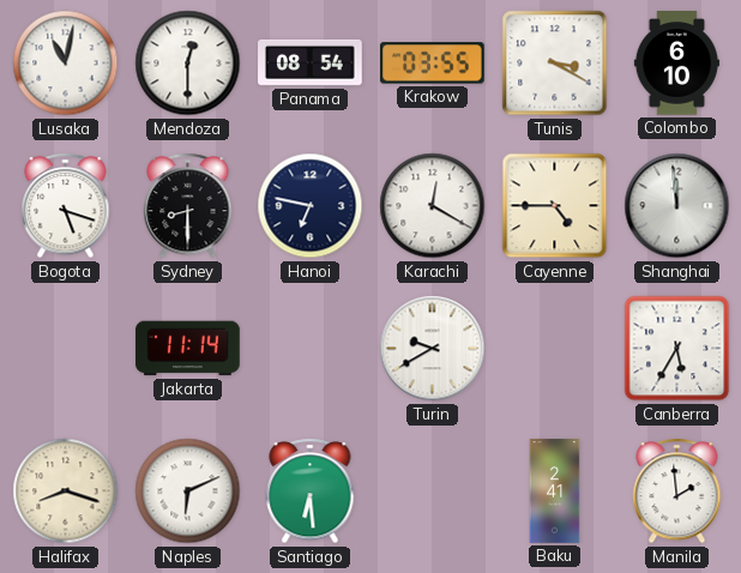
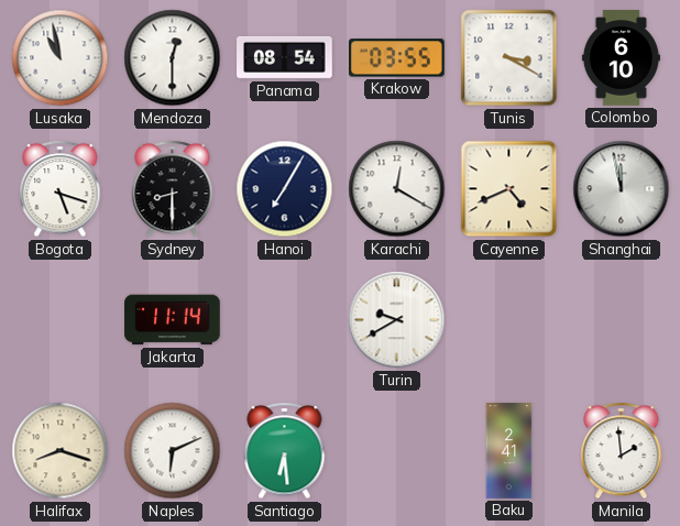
Lusaka: 11:02 -> 10:58 (61, 58)
Hanoi: 6:47 -> 7:05 (285, 189)
Cayenne: 4:45 -> 4:41 (509, 189)
Shanghai: 11:59 -> 11:58 (622, 189)
Canberra: 5:35 -> none (677, 349)
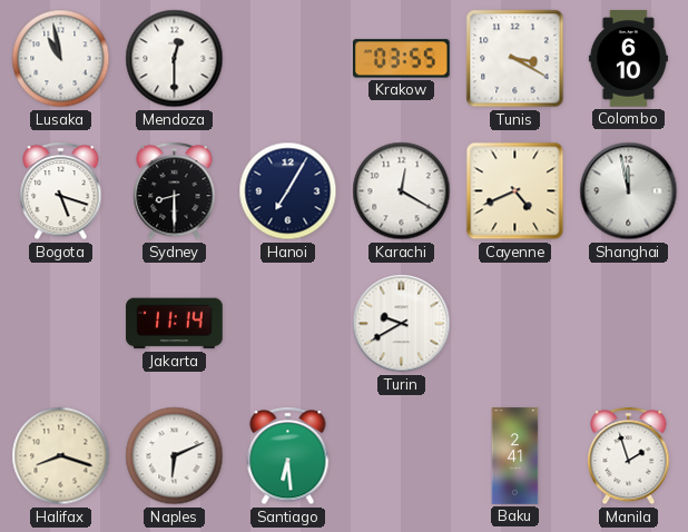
Panama: 08:54 -> none (285, 57)
Manila: 1:59 -> 1:57 (629, 456)
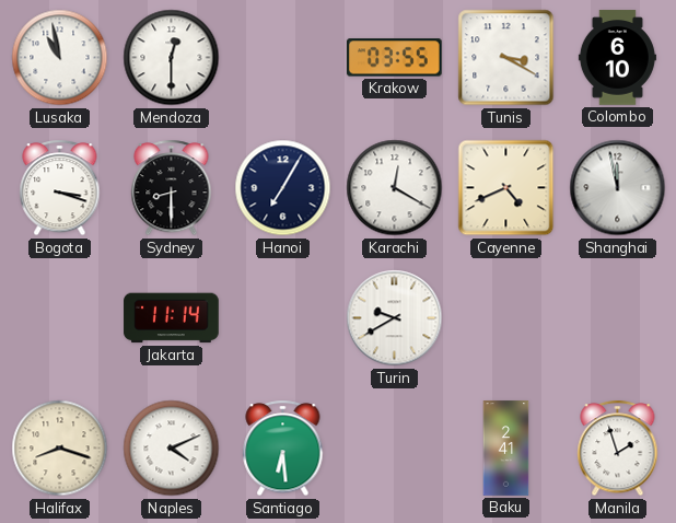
Bogota: 5:18 -> 3:18 (60, 188)
Naples: 6:11 -> 4:11 (172, 449)
